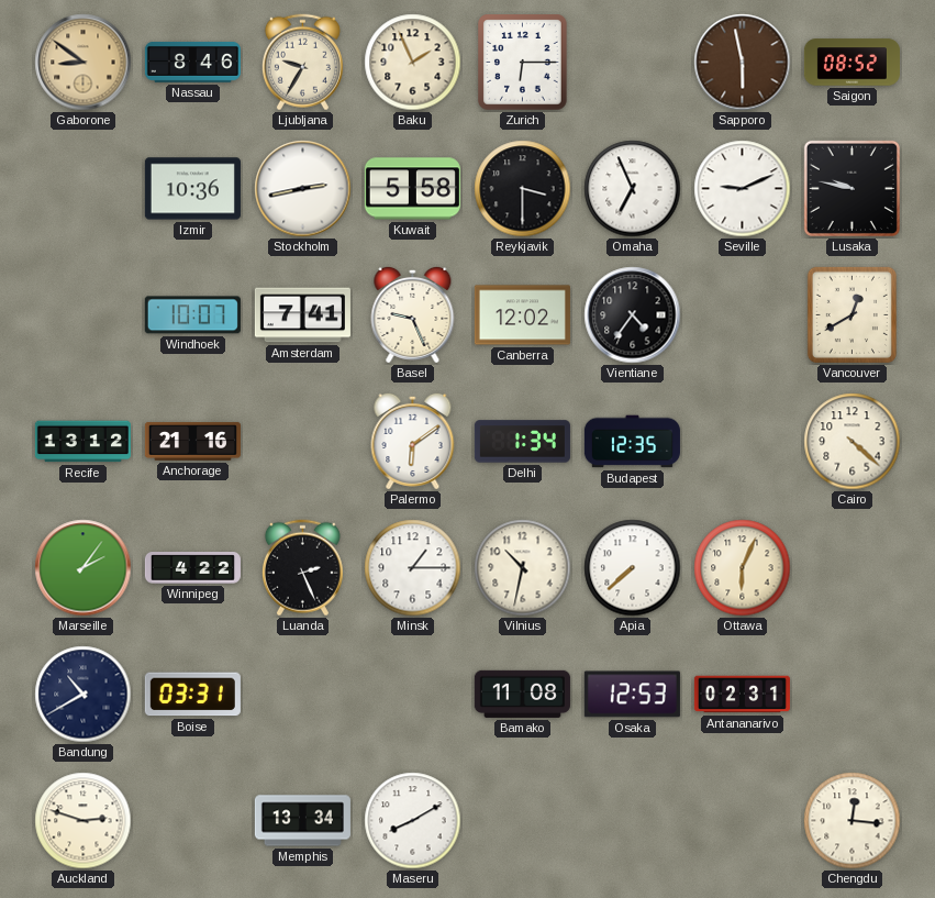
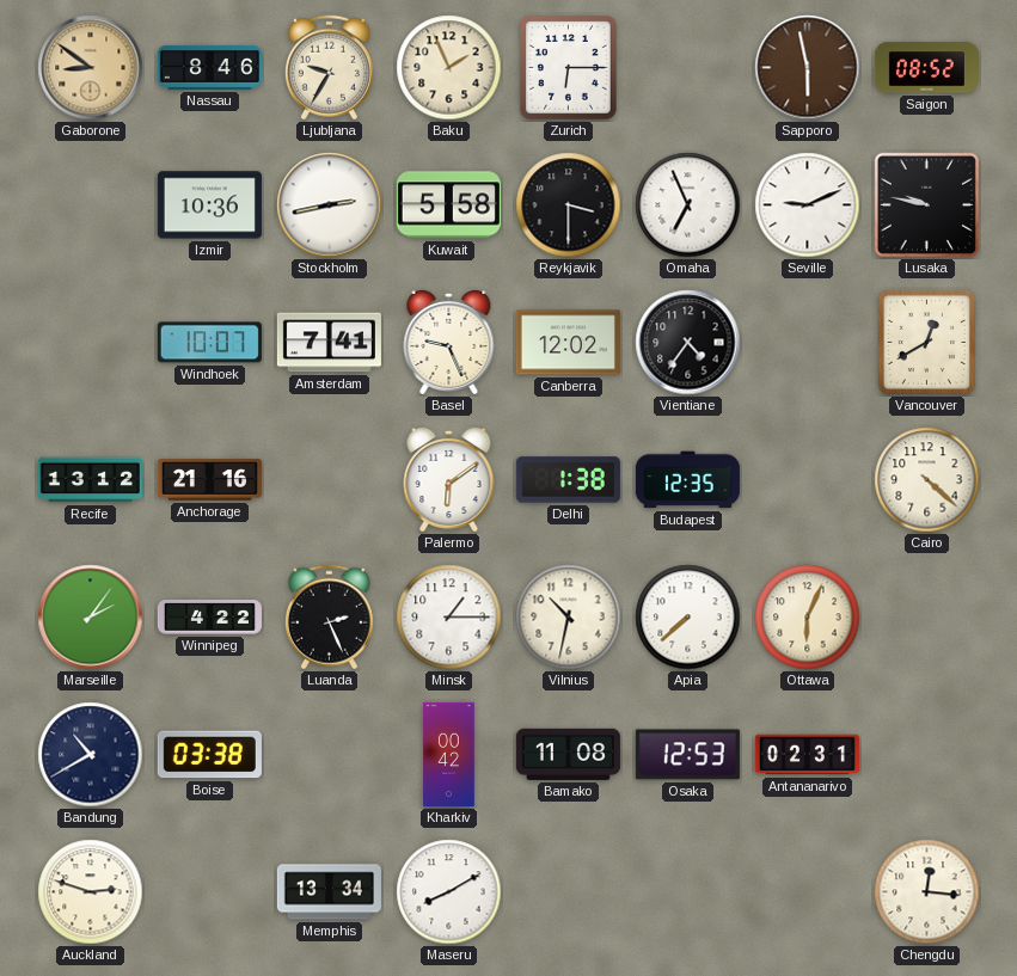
Delhi: 1:34 -> 1:38 (568, 480)
Boise: 03:31 -> 03:38 (209, 755)
Kharkiv: none -> 00:42 (449, 754)
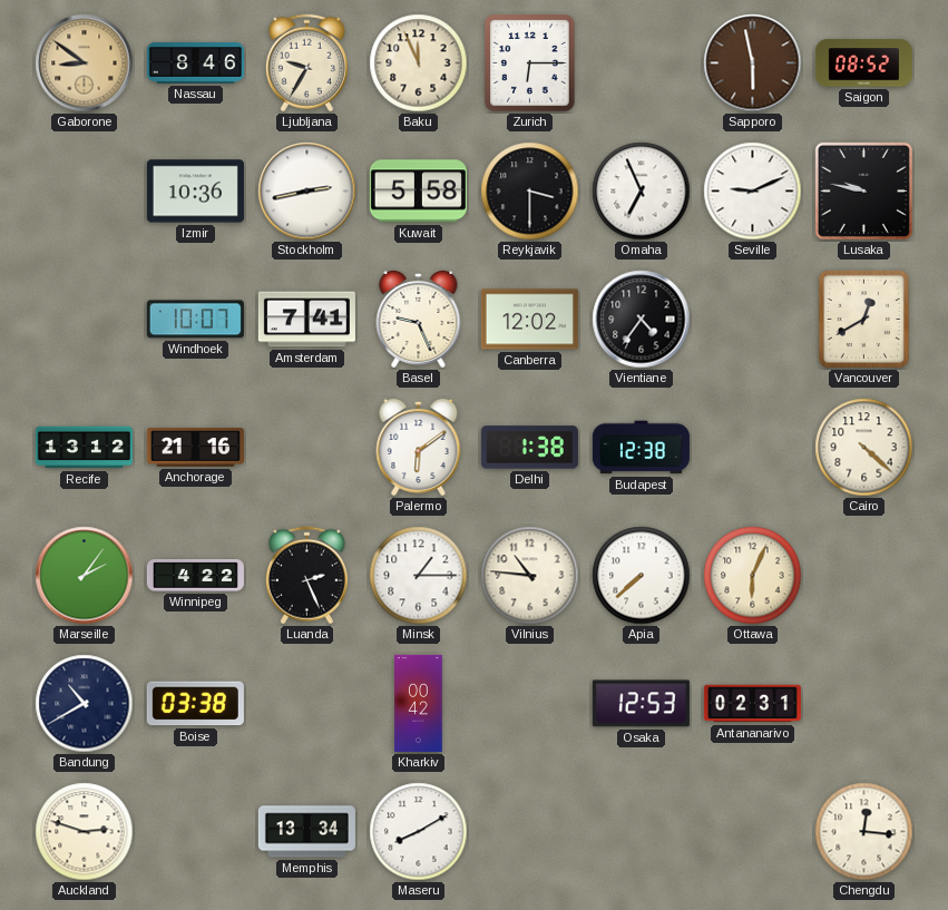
Baku: 1:56 -> 11:56 (419, 63)
Budapest: 12:35 -> 12:38 (641, 448)
Vilnius: 10:32 -> 10:46 (530, 576)
Bamako: 11:08 -> none (568, 754)
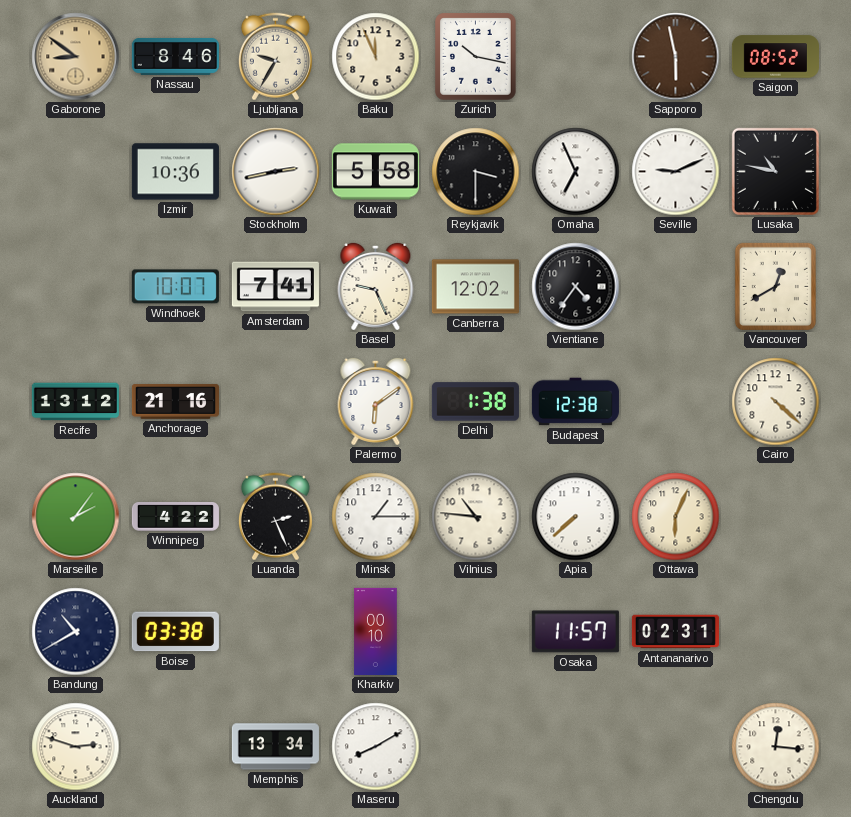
Zurich: 6:15 -> 10:17 (476, 57)
Lusaka: 9:47 -> 10:47 (775, 171)
Kharkiv: 00:42 -> 00:10 (376, 631)
Osaka: 12:53 -> 11:57 (575, 632)
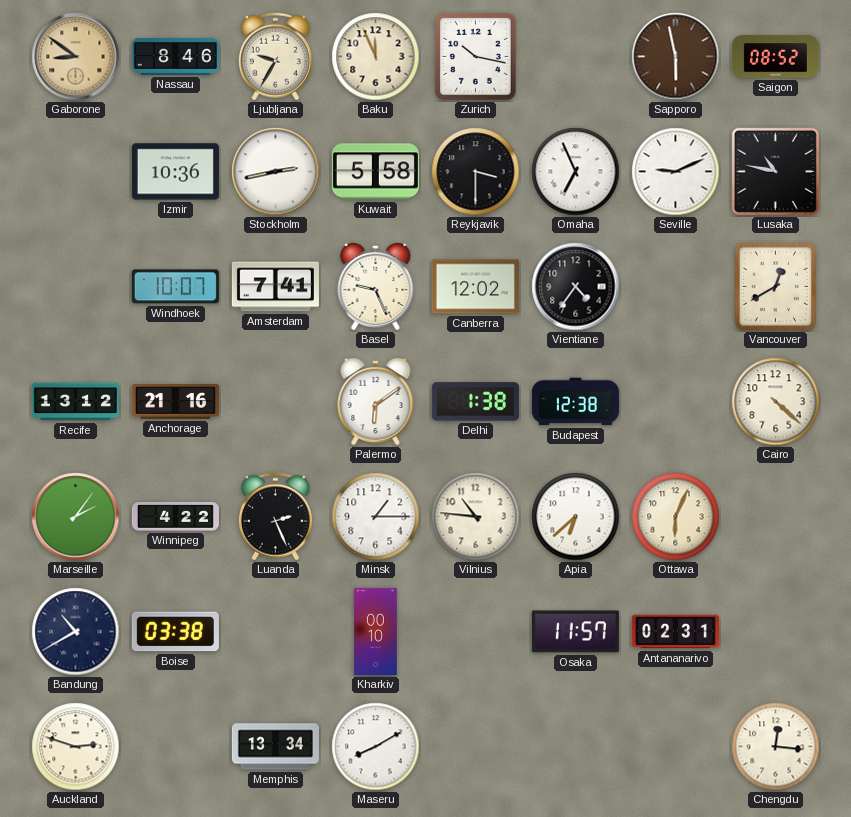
Apia: 7:38 -> 6:38 (576, 517)
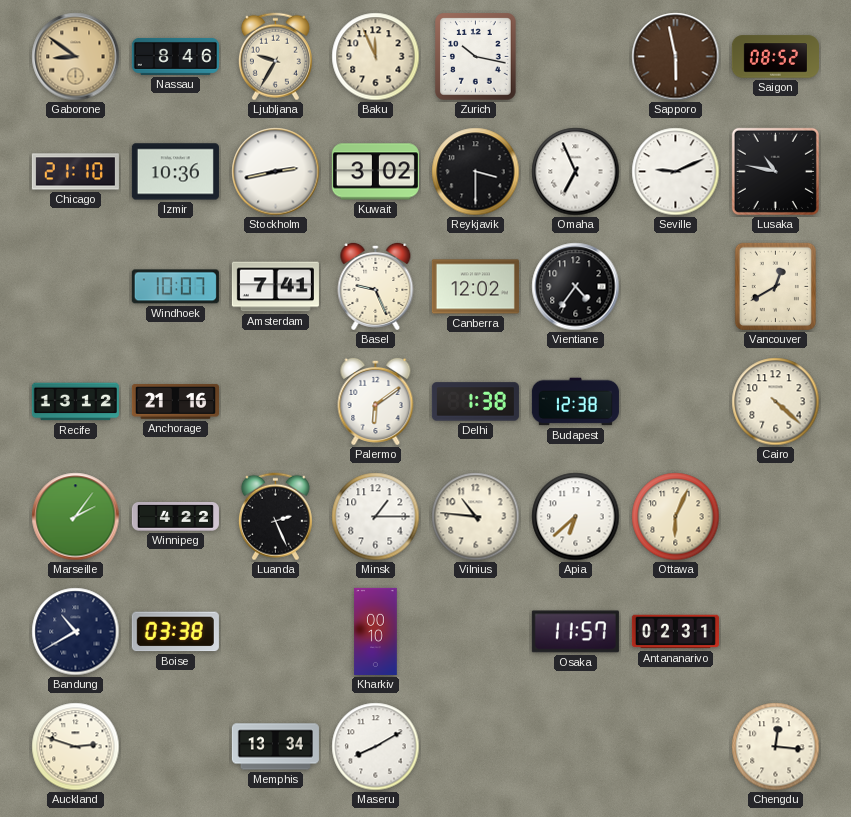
Chicago: none -> 21:10 (75, 172)
Kuwait: 5:58 -> 3:02 (375, 172)
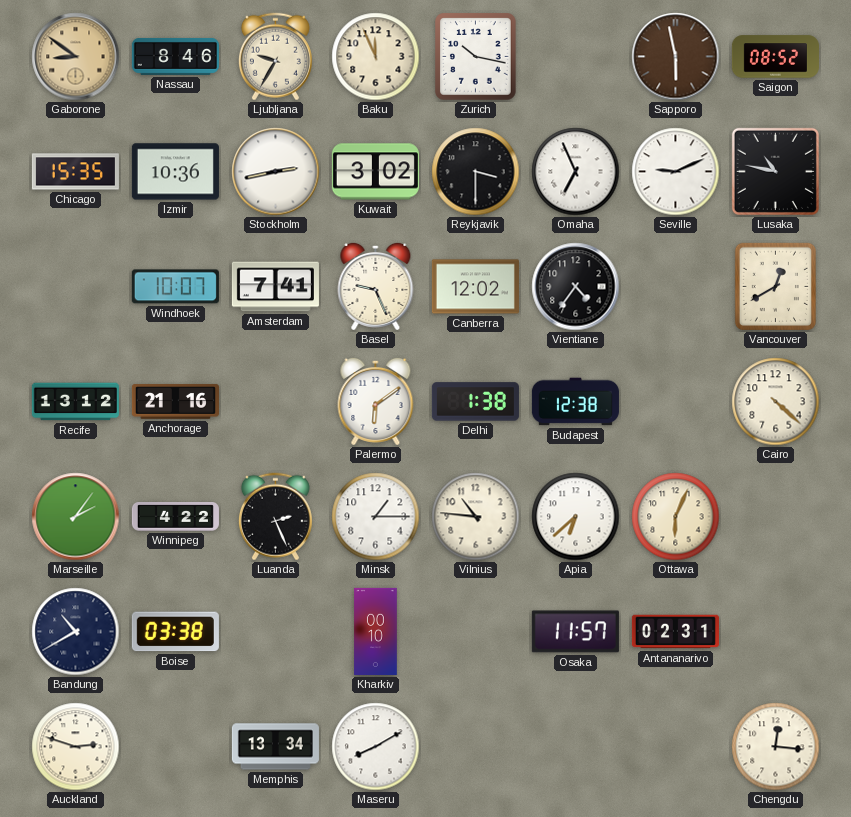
Chicago: 21:10 -> 15:35 (75, 172)
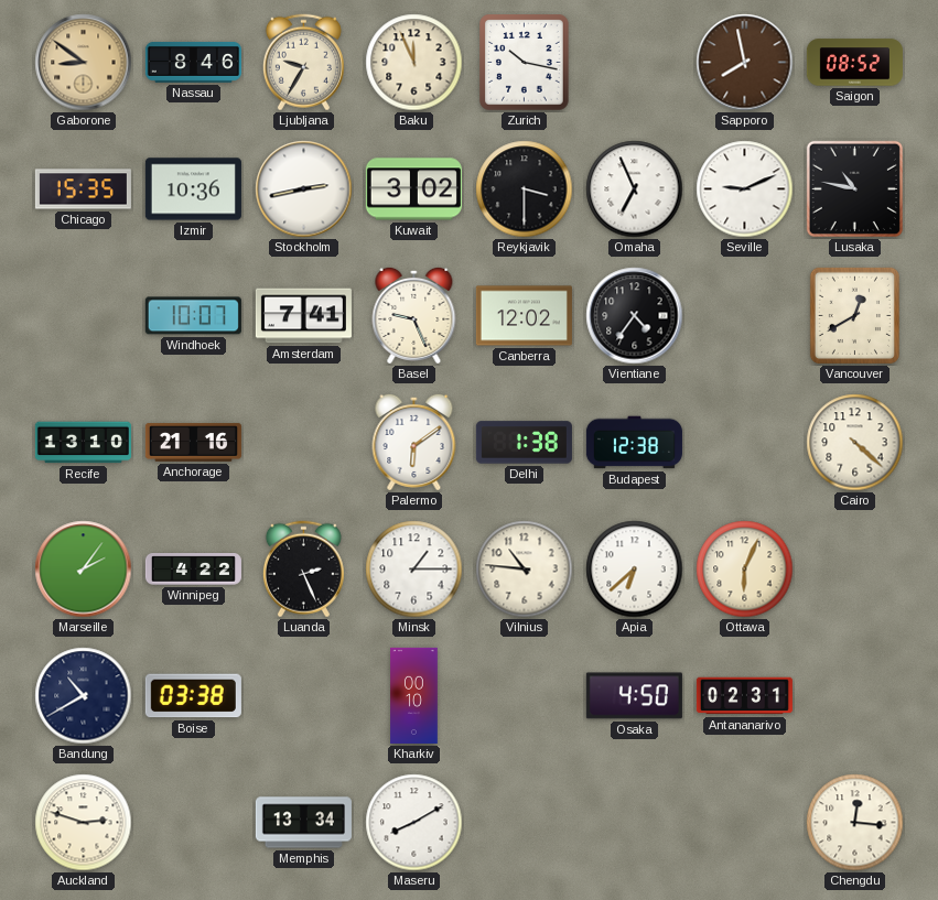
Sapporo: 5:58 -> 7:58 (745, 63)
Recife: 13:12 -> 13:10 (83, 443)
Osaka: 11:57 -> 4:50 (634, 696)
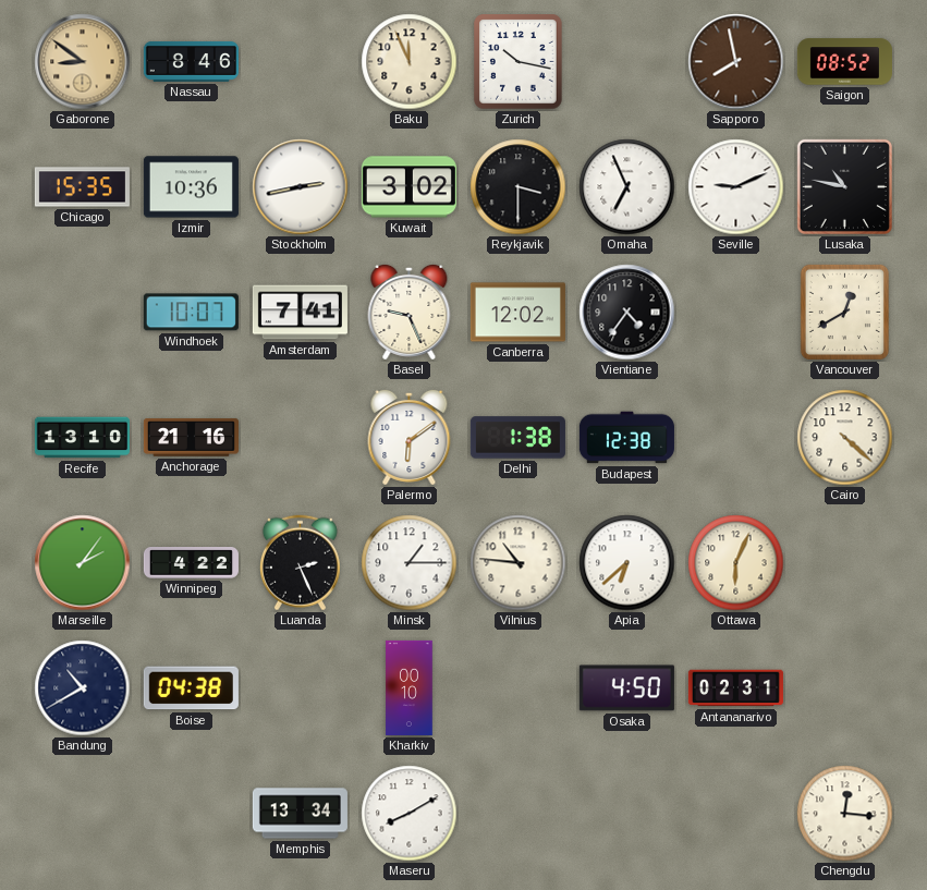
Ljubljana: 9:35 -> none (303, 63)
Boise: 03:38 -> 04:38 (191, 688)
Auckland: 2:48 -> none (84, 823)
